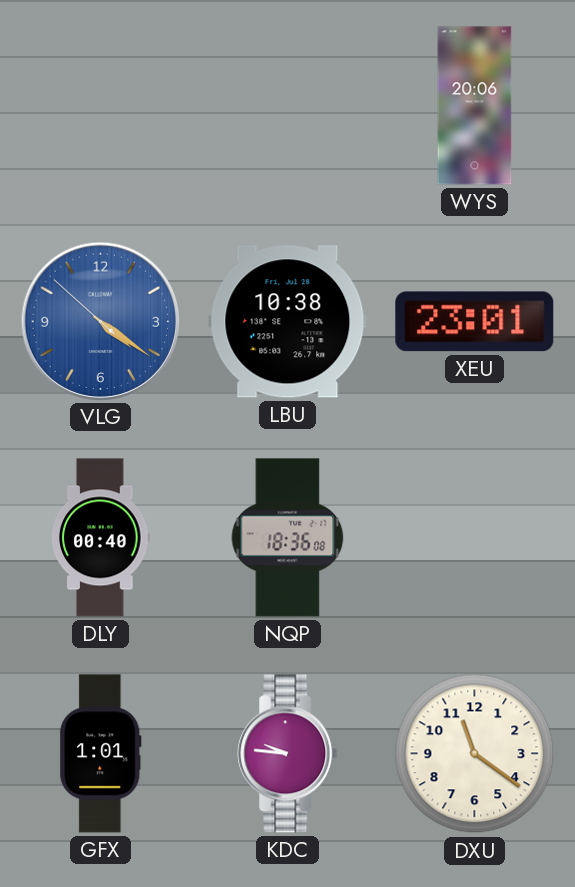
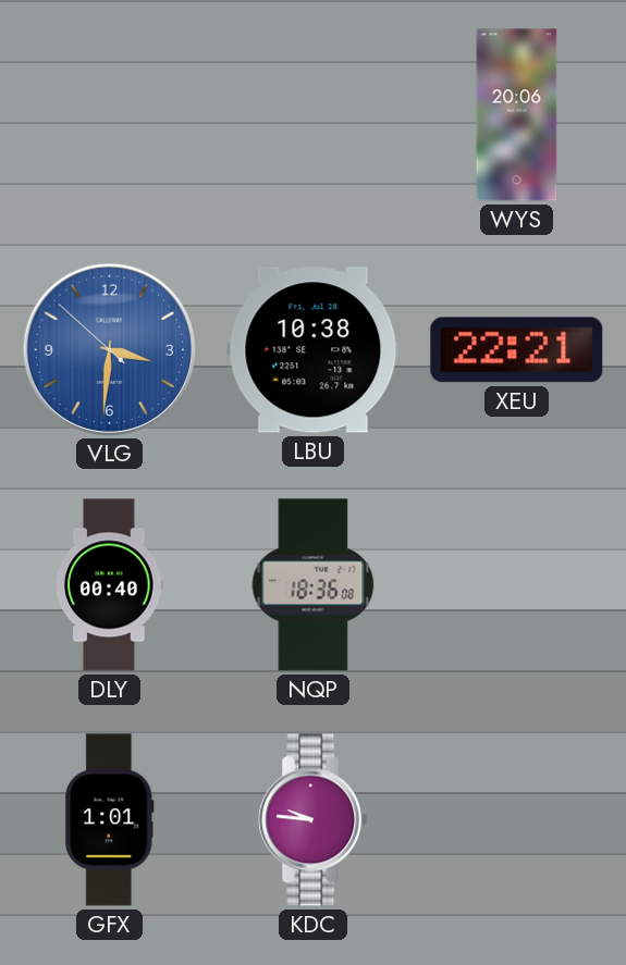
VLG: 4:20 -> 3:30 (109, 349)
XEU: 23:01 -> 22:21 (517, 350)
DXU: 11:21 -> none (475, 754)
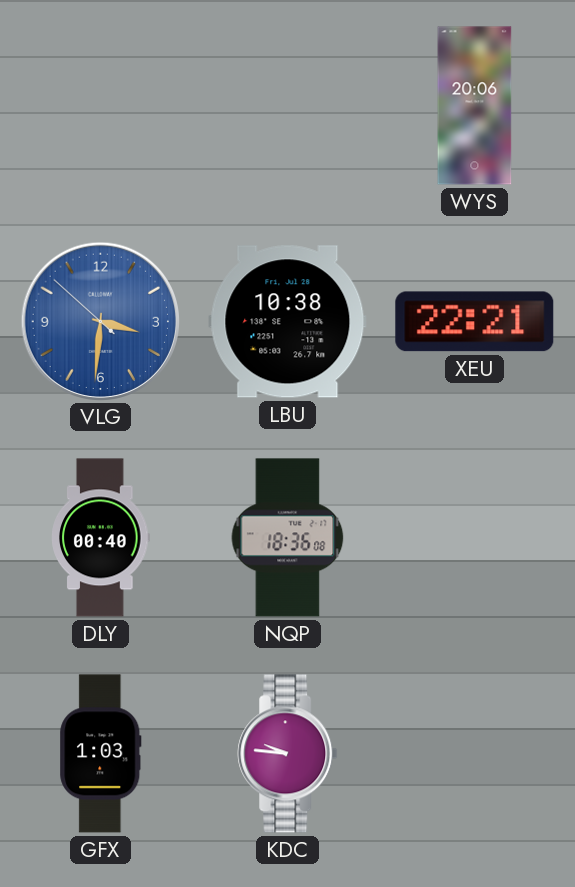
GFX: 1:01 -> 1:03 (101, 754)
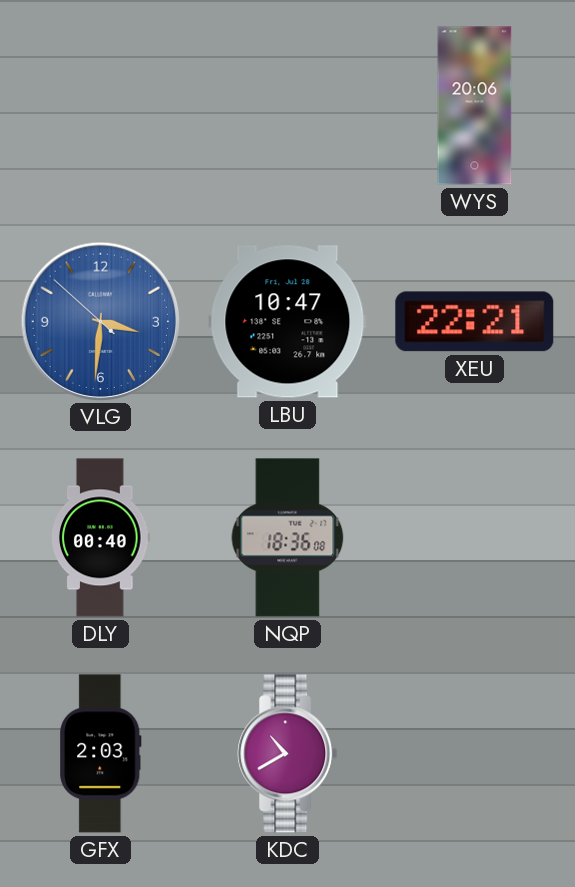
LBU: 10:38 -> 10:47 (288, 322)
GFX: 1:03 -> 2:03 (101, 754)
KDC: 9:46 -> 10:40 (288, 754)
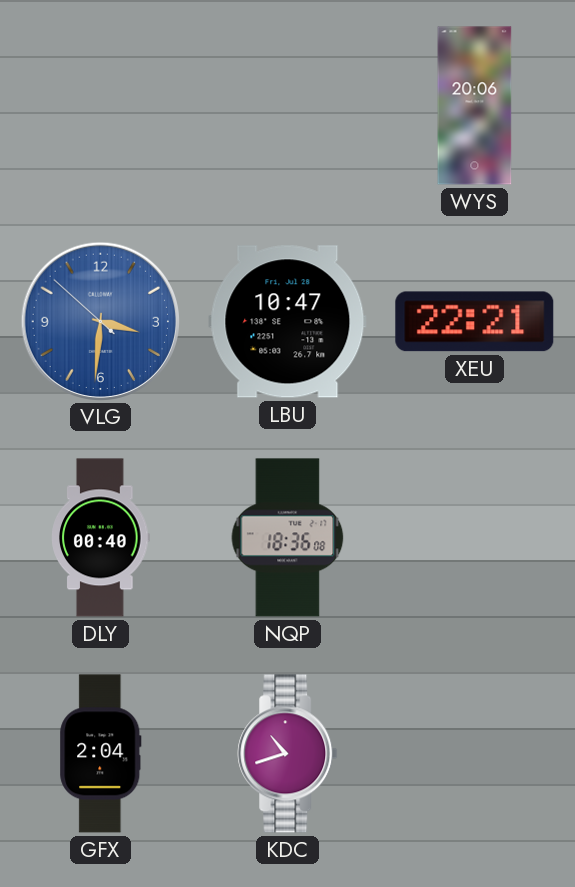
GFX: 2:03 -> 2:04 (101, 754)
KDC: 10:40 -> 10:42 (288, 754)
